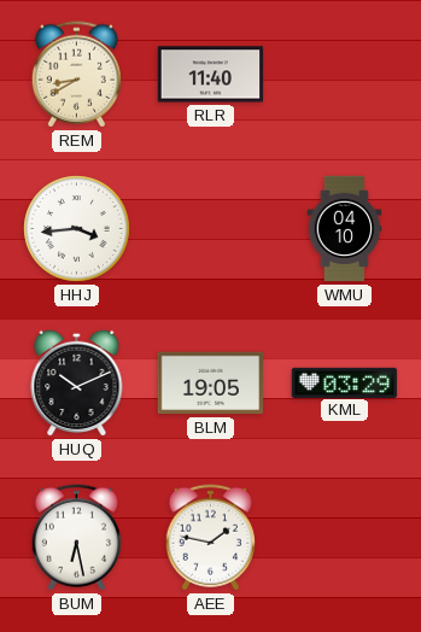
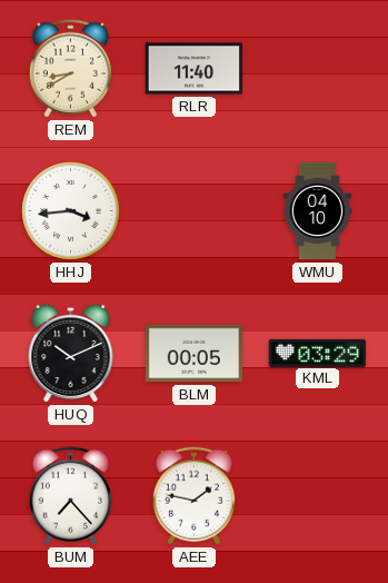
BLM: 19:05 -> 00:05 (195, 354)
BUM: 6:28 -> 7:23 (70, 496)
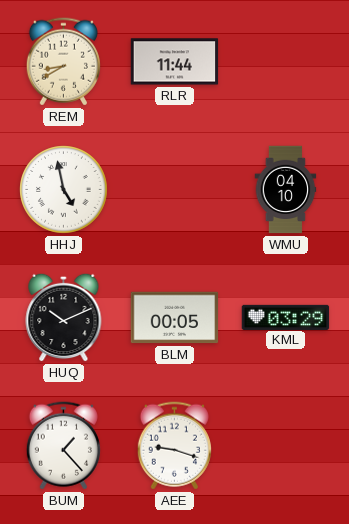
RLR: 11:40 -> 11:44 (175, 62)
HHJ: 3:44 -> 4:58 (64, 190)
BUM: 7:23 -> 1:23 (63, 446)
AEE: 1:47 -> 9:18 (174, 446)
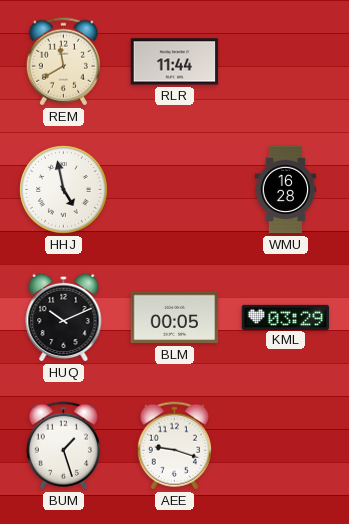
REM: 8:40 -> 11:40 (63, 62)
WMU: 04:10 -> 16:28 (286, 190)
BUM: 1:23 -> 1:27 (63, 446)
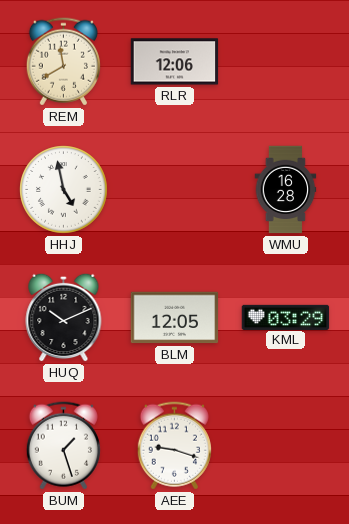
RLR: 11:44 -> 12:06 (175, 62)
BLM: 00:05 -> 12:05 (175, 318)
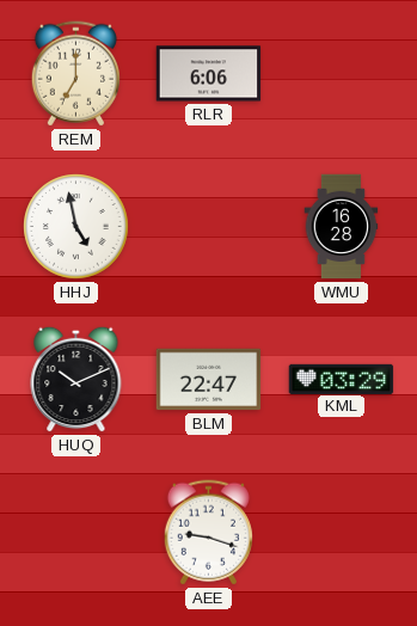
REM: 11:40 -> 7:00 (75, 74)
RLR: 12:06 -> 6:06 (209, 74)
BLM: 12:05 -> 22:47 (209, 380)
BUM: 1:27 -> none (63, 446)
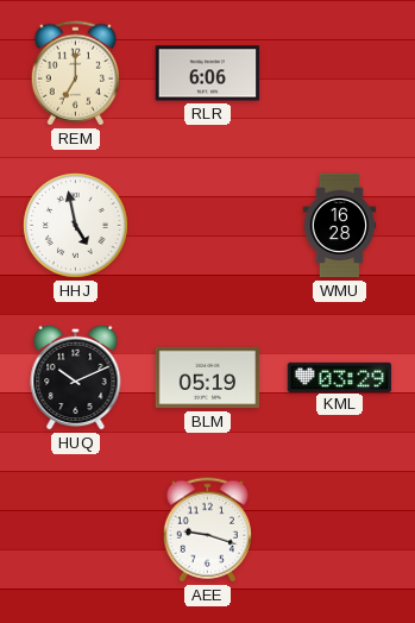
BLM: 22:47 -> 05:19 (208, 378)
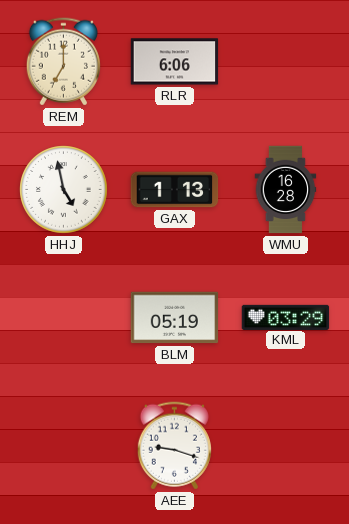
GAX: none -> 1:13 (175, 190)
HUQ: 10:11 -> none (76, 377)
